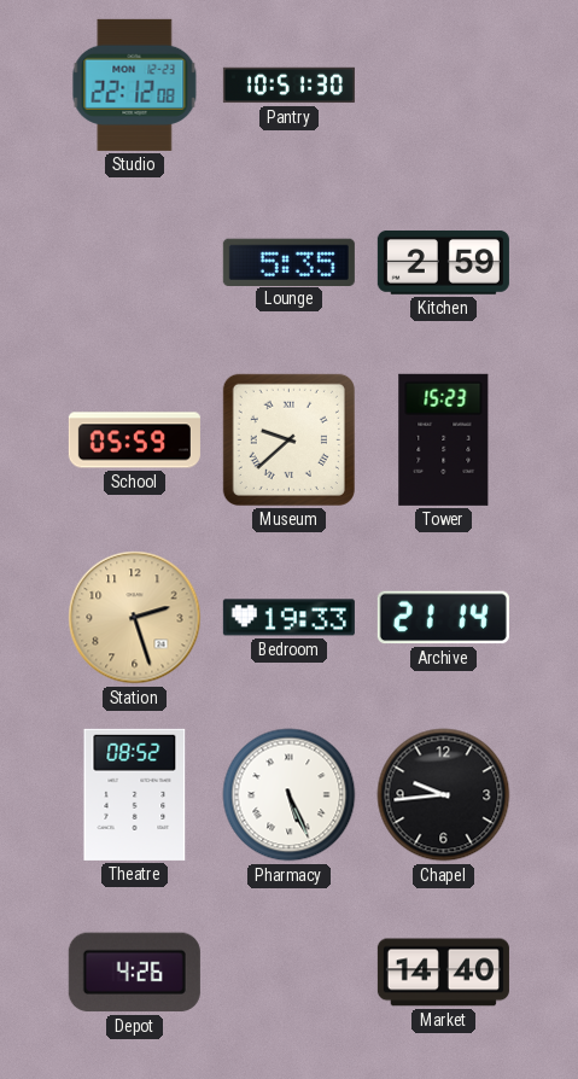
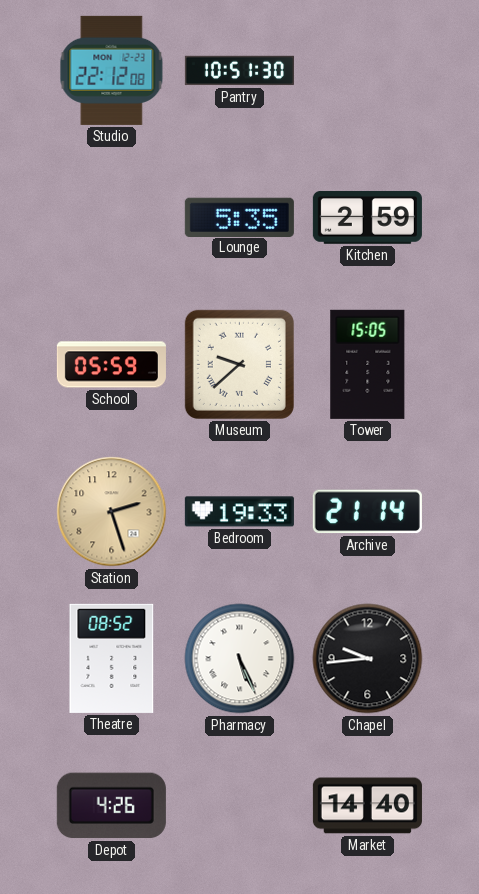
Tower: 15:23 -> 15:05 (368, 364)
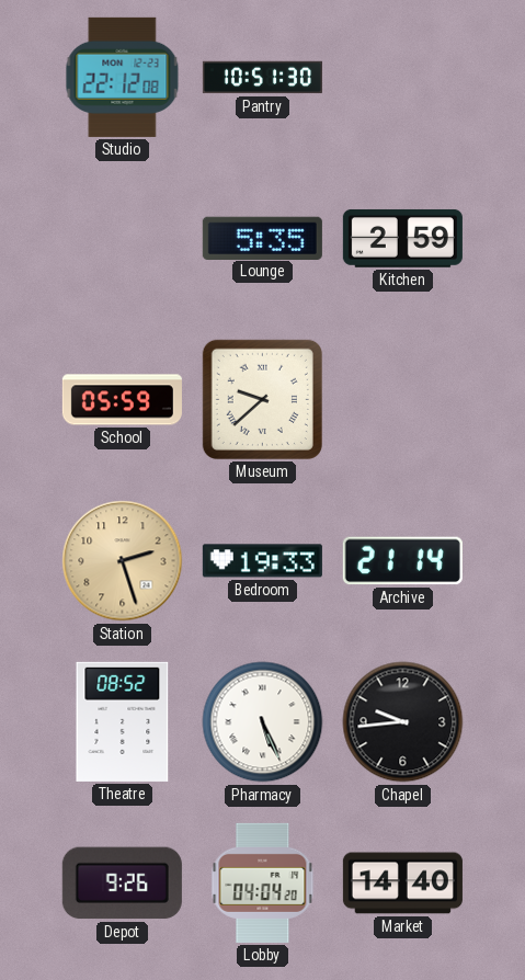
Tower: 15:05 -> none (368, 364)
Depot: 4:26 -> 9:26 (122, 884)
Lobby: none -> 04:04 (263, 882)
